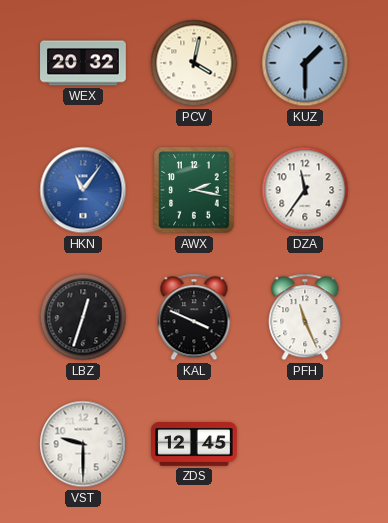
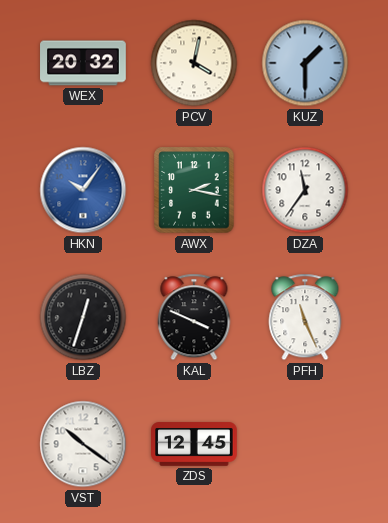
HKN: 11:06 -> 10:06 (83, 190)
VST: 9:30 -> 10:21 (83, 444)
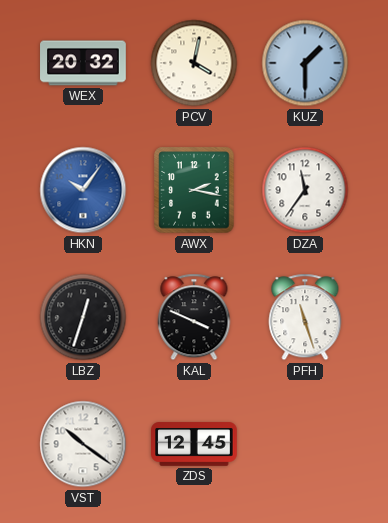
PFH: 11:26 -> 11:27 (305, 317)
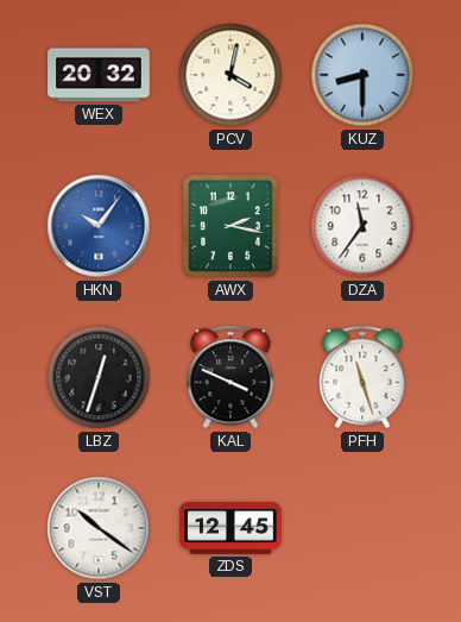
KUZ: 1:30 -> 8:30 (362, 75)
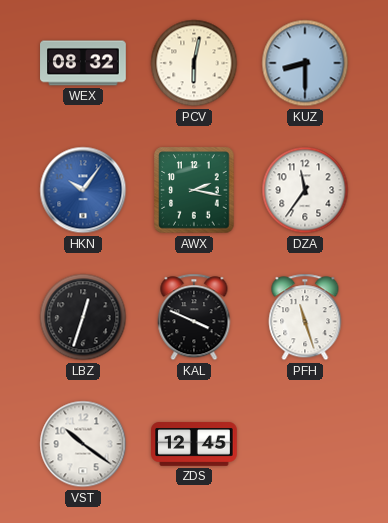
WEX: 20:32 -> 08:32 (83, 63)
PCV: 4:02 -> 6:02 (194, 63)
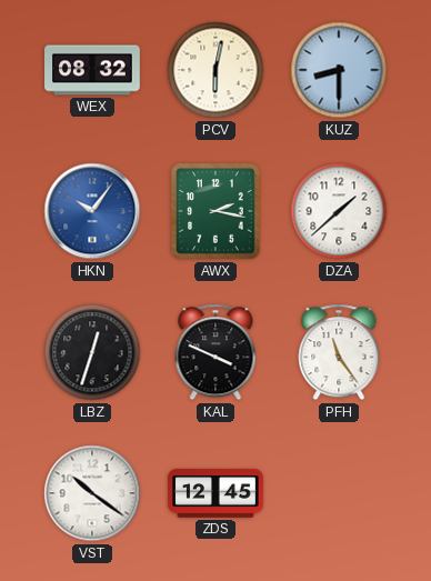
DZA: 11:36 -> 1:38 (339, 211)
PFH: 11:27 -> 11:24 (339, 352)
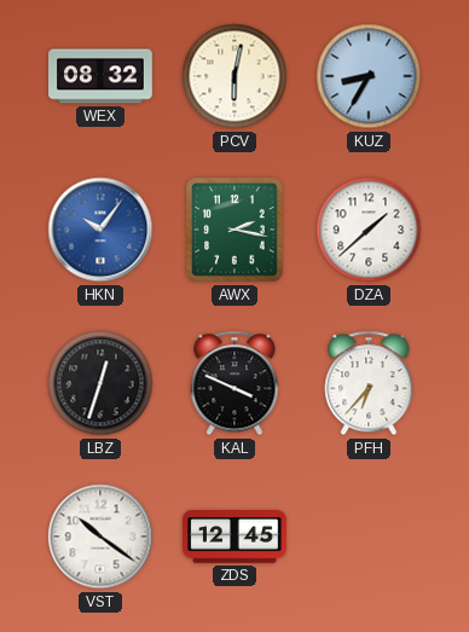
KUZ: 8:30 -> 8:35 (369, 76)
PFH: 11:24 -> 6:37 (369, 383)
